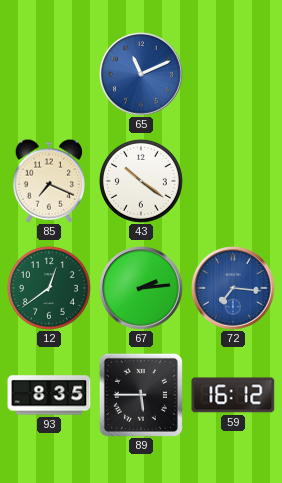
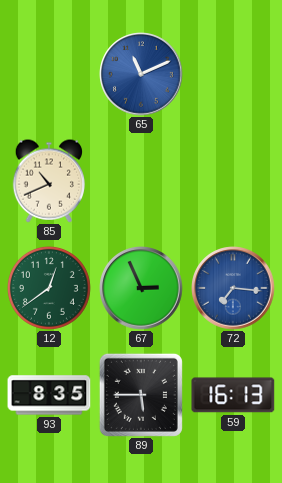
85: 7:19 -> 10:41 (48, 181)
43: 10:21 -> none (141, 181)
67: 2:14 -> 2:56 (141, 288)
59: 16:12 -> 16:13 (233, 395)
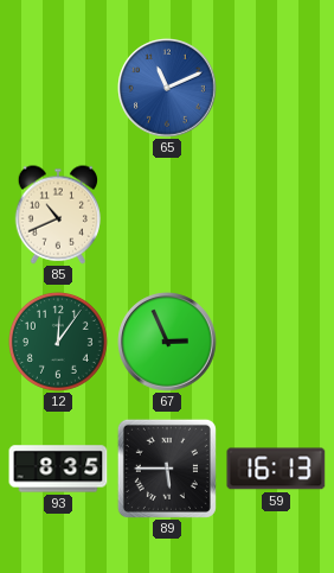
12: 12:39 -> 12:06 (58, 342)
72: 7:16 -> none (233, 288)
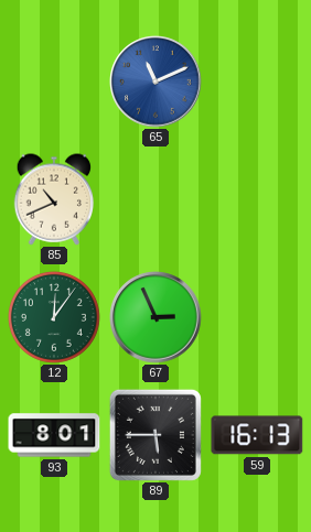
93: 8:35 -> 8:01 (54, 435)
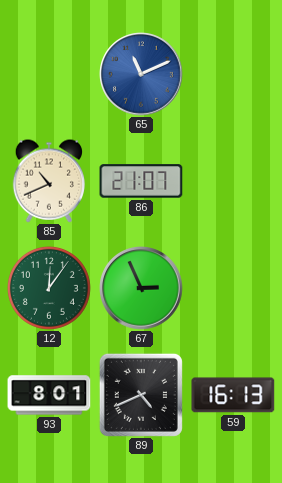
86: none -> 21:07 (141, 181)
89: 5:45 -> 4:41 (141, 395)
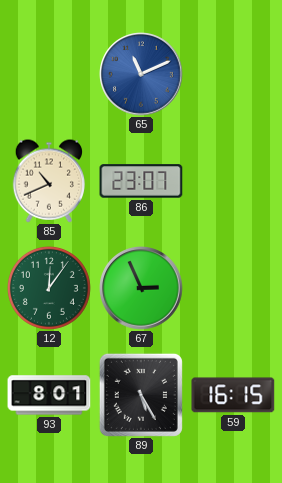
86: 21:07 -> 23:07 (141, 181)
89: 4:41 -> 5:25 (141, 395)
59: 16:13 -> 16:15 (233, 395)
